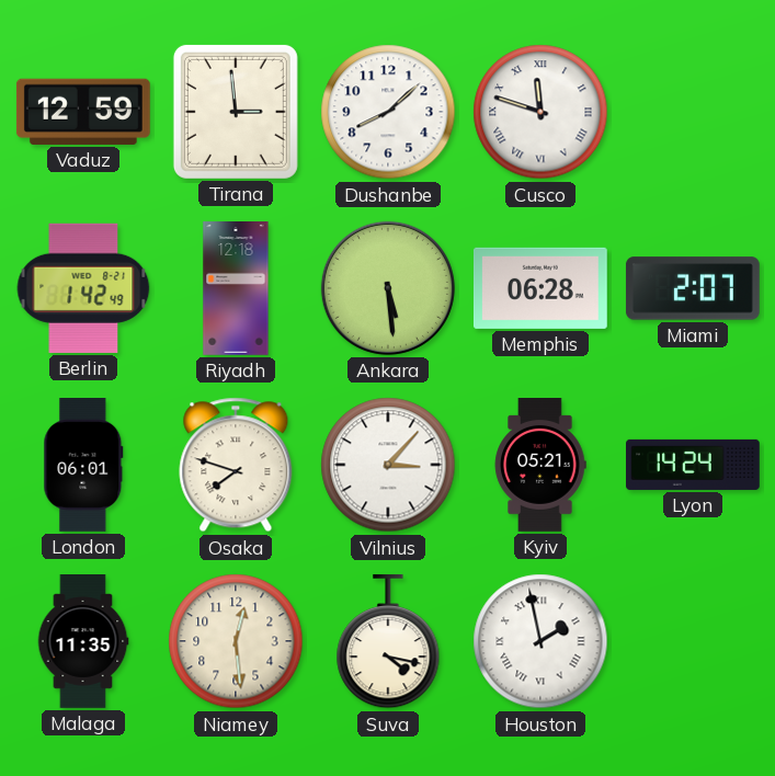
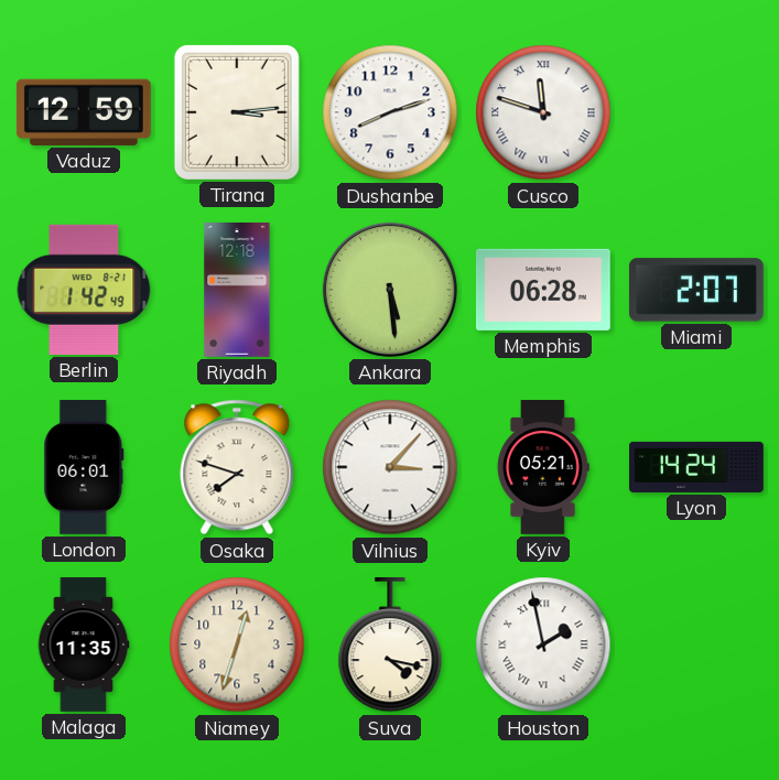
Tirana: 2:59 -> 3:14 (237, 112)
Dushanbe: 8:08 -> 8:12 (390, 112)
Niamey: 12:29 -> 12:33 (237, 644)
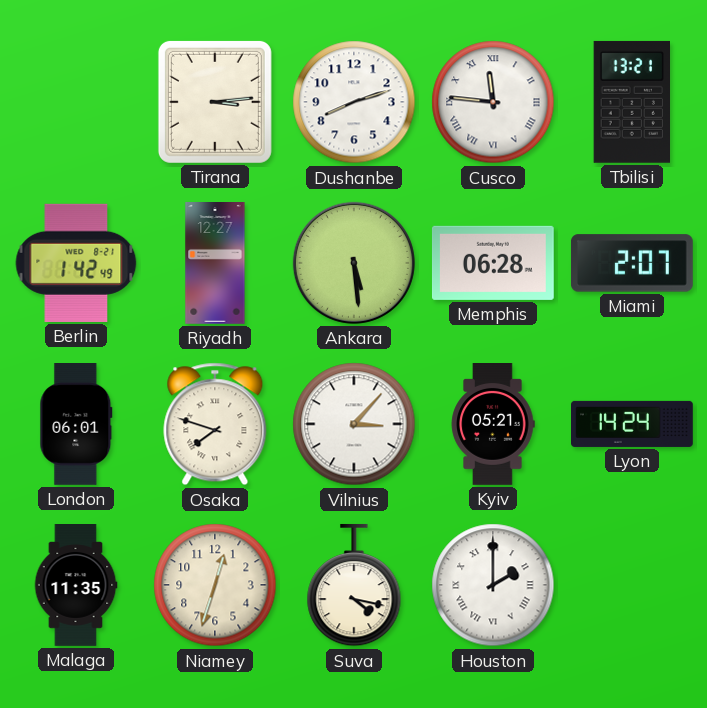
Vaduz: 12:59 -> none (84, 112)
Cusco: 11:48 -> 11:46 (493, 102)
Tbilisi: none -> 13:21 (631, 102)
Riyadh: 12:18 -> 12:27 (215, 264)
Houston: 1:58 -> 2:00 (493, 585)
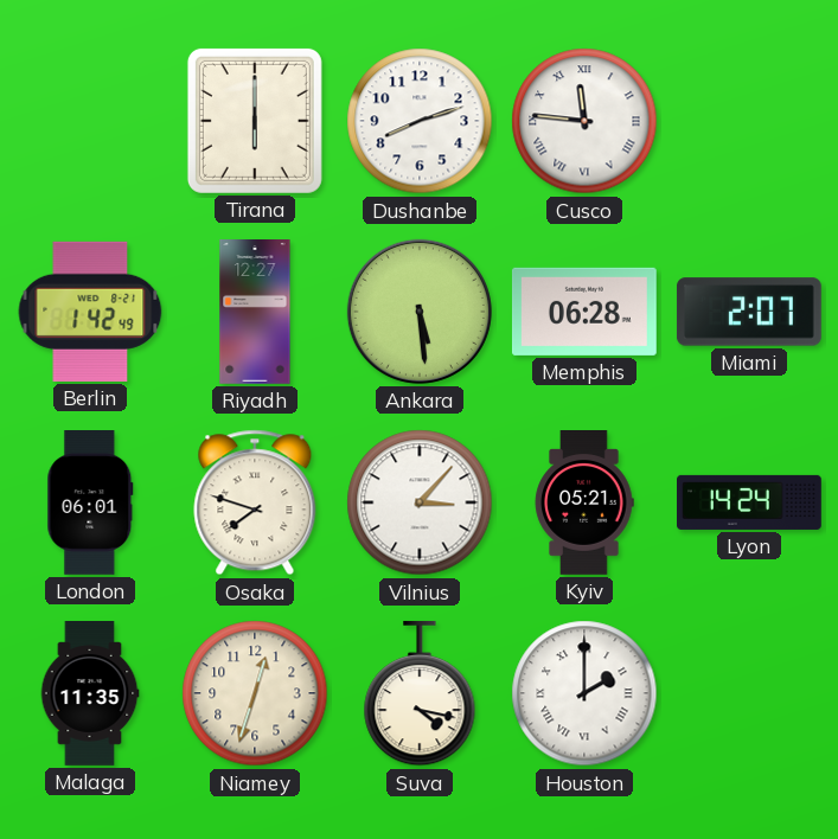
Tirana: 3:14 -> 6:00 (255, 121)
Tbilisi: 13:21 -> none (631, 102)
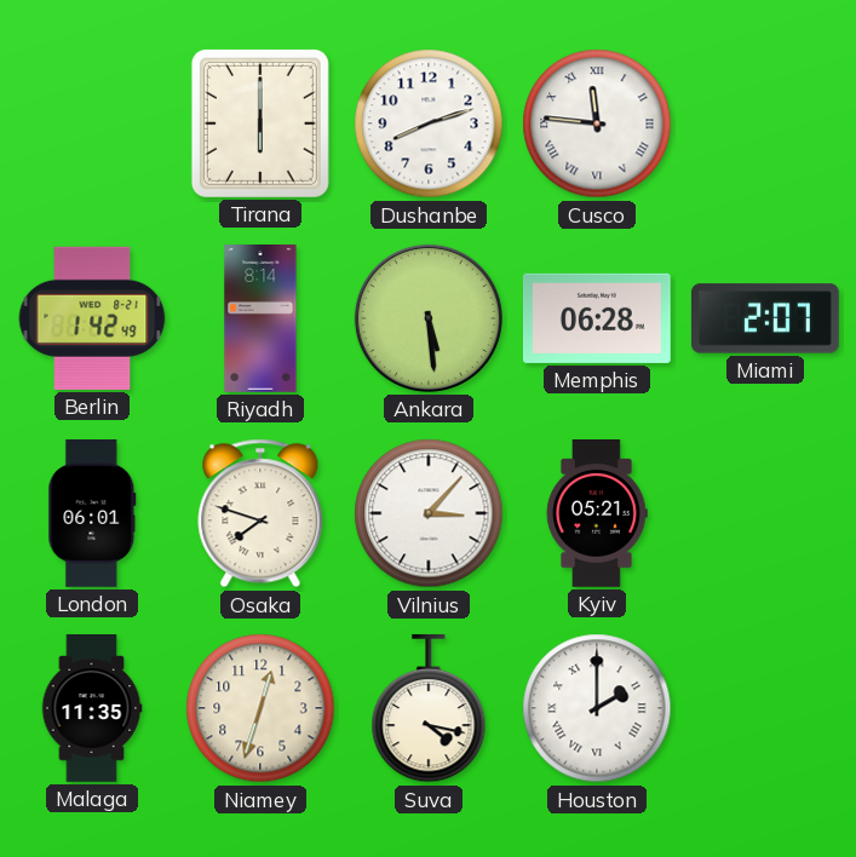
Riyadh: 12:27 -> 8:14 (260, 320)
Lyon: 14:24 -> none (750, 502)
